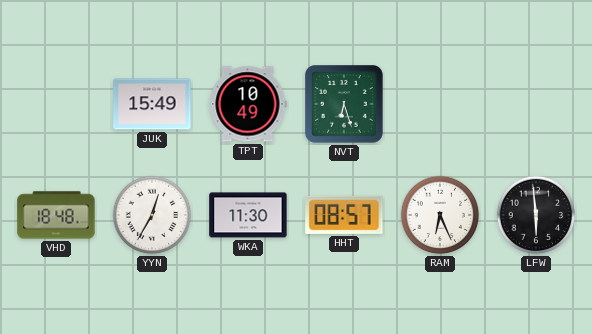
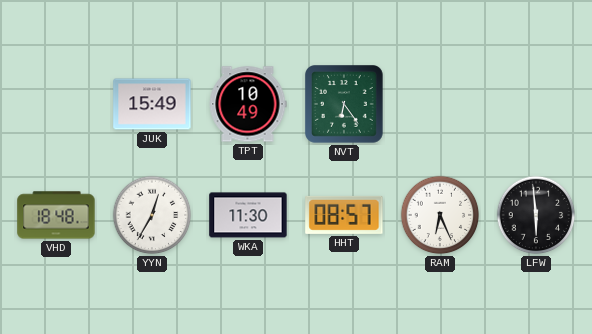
NVT: 6:27 -> 6:24 (345, 105)
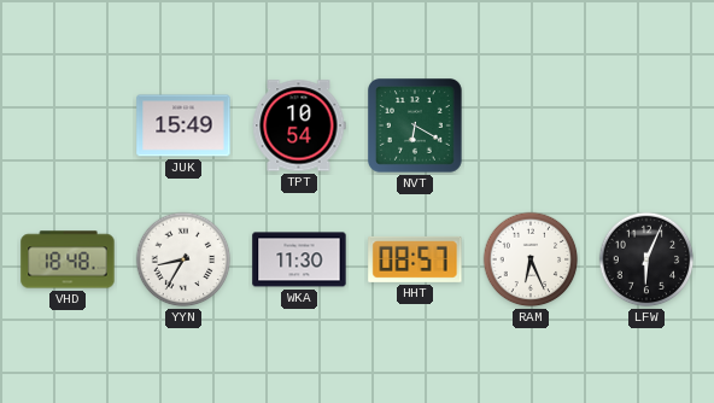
TPT: 10:49 -> 10:54 (299, 125)
NVT: 6:24 -> 6:20 (416, 127)
YYN: 12:35 -> 8:35 (183, 259)
LFW: 5:59 -> 6:04 (646, 259)
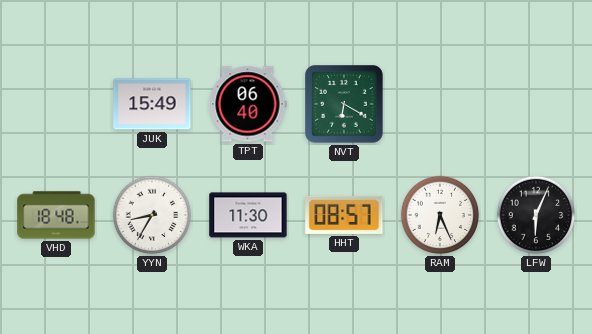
TPT: 10:54 -> 06:40 (248, 104)
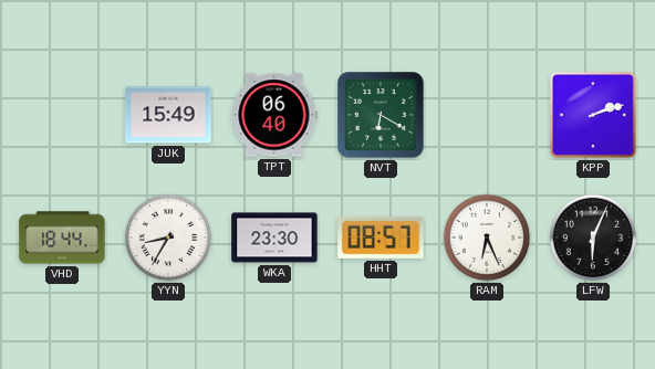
KPP: none -> 2:12 (593, 115)
VHD: 18:48 -> 18:44 (62, 238)
WKA: 11:30 -> 23:30 (274, 238)
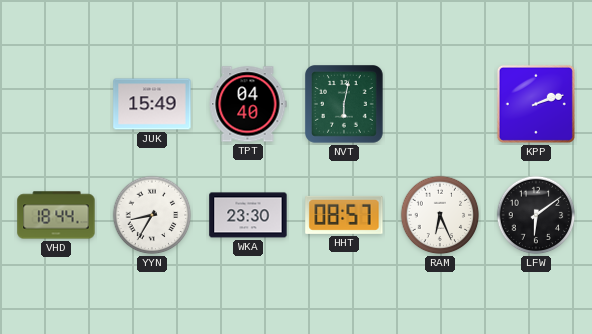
TPT: 06:40 -> 04:40 (248, 104)
NVT: 6:20 -> 6:02 (345, 105)
LFW: 6:04 -> 6:09 (536, 215)
